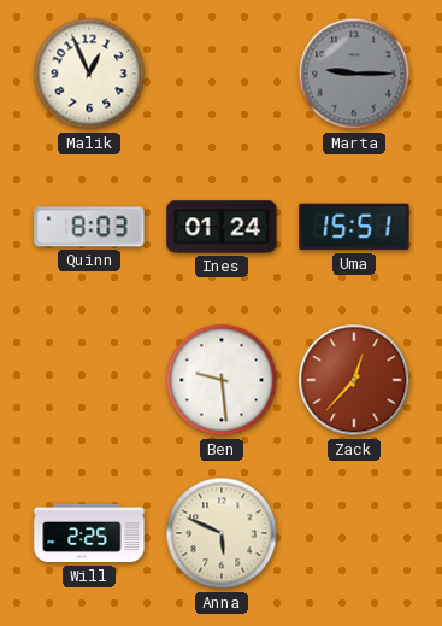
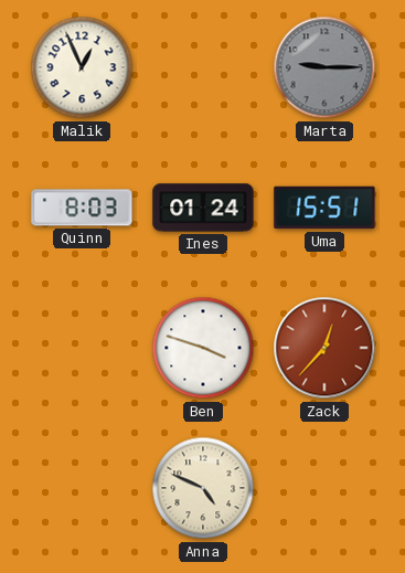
Ben: 9:29 -> 3:48 (203, 348)
Will: 2:25 -> none (89, 533)
Anna: 5:49 -> 4:49 (203, 488)
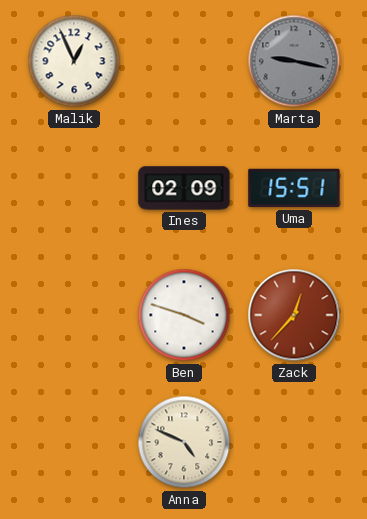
Marta: 9:15 -> 9:17 (294, 61)
Quinn: 8:03 -> none (82, 208)
Ines: 01:24 -> 02:09 (184, 188)
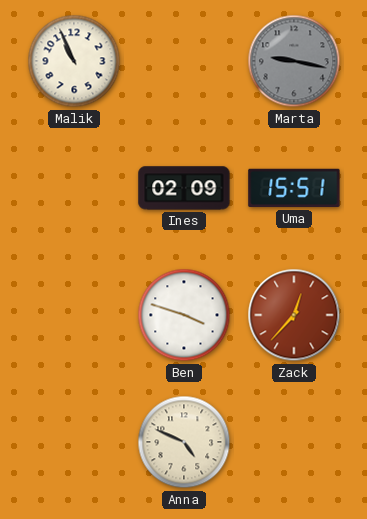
Malik: 12:56 -> 10:56 (74, 61)
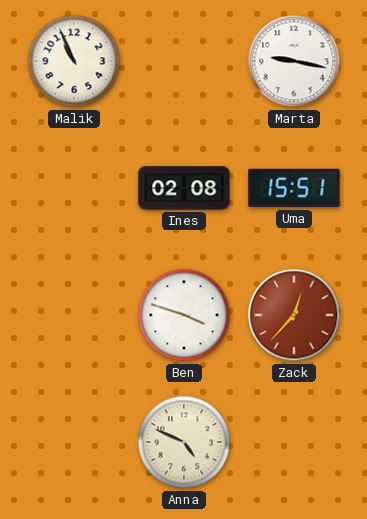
Marta dial: grey -> white (294, 61)
Ines: 02:09 -> 02:08 (184, 188)
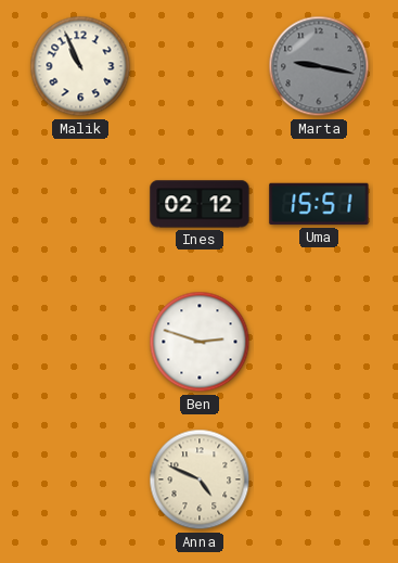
Marta dial: white -> grey (319, 66)
Ines: 02:08 -> 02:12 (200, 204)
Ben: 3:48 -> 2:48 (200, 342)
Zack: 12:37 -> none (294, 315)
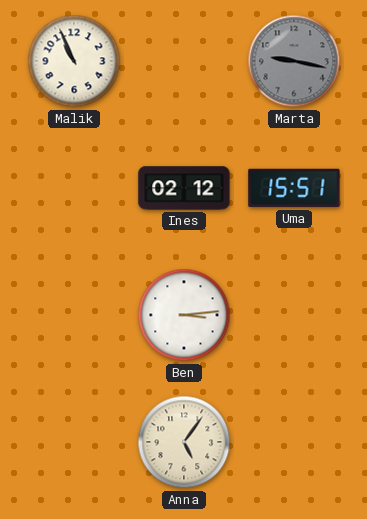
Ben: 2:48 -> 3:14 (184, 315)
Anna: 4:49 -> 5:06 (184, 442)
